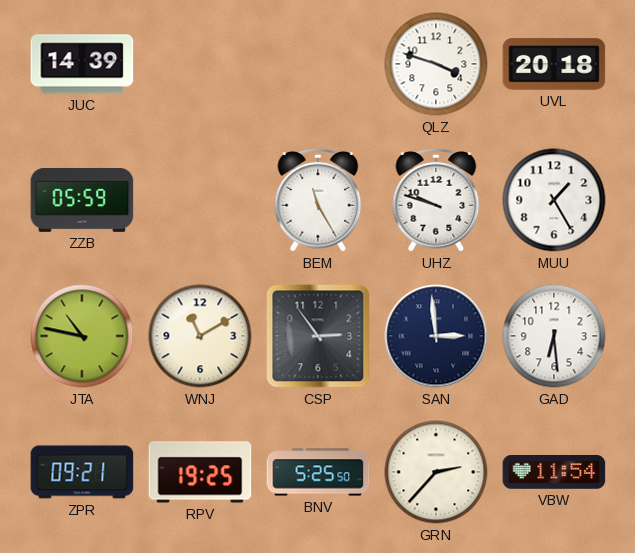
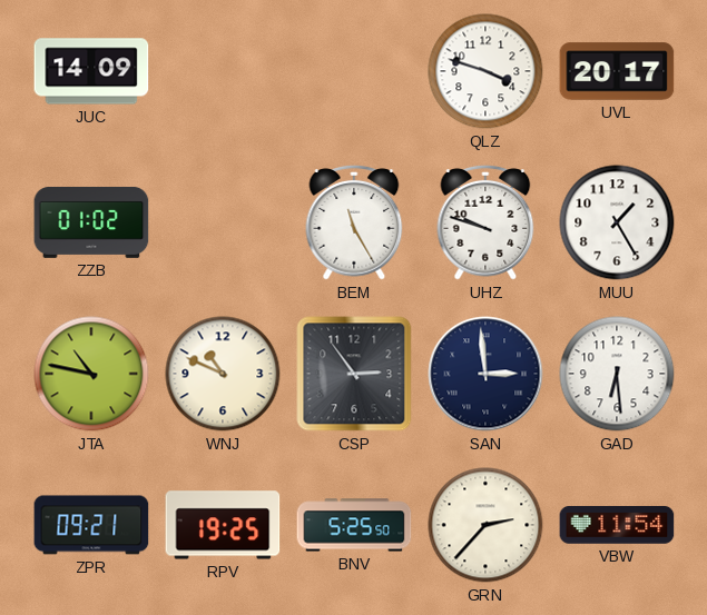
JUC: 14:39 -> 14:09 (91, 71)
UVL: 20:18 -> 20:17 (617, 71)
ZZB: 05:59 -> 01:02 (91, 222)
WNJ: 11:10 -> 10:49 (223, 374)
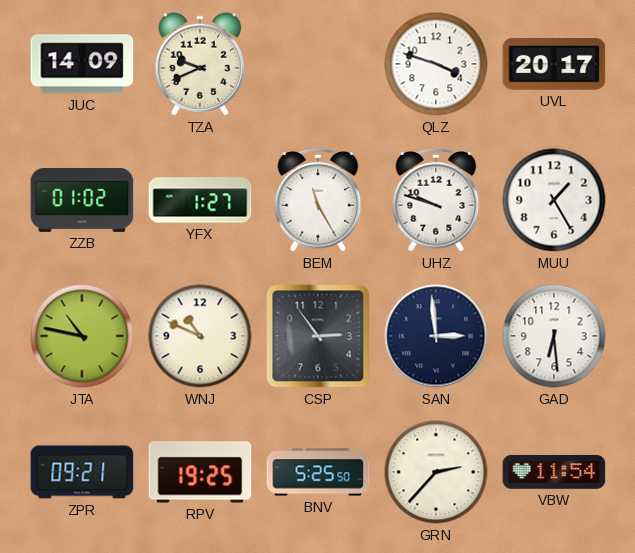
TZA: none -> 9:41 (200, 64)
YFX: none -> 1:27 (200, 200)
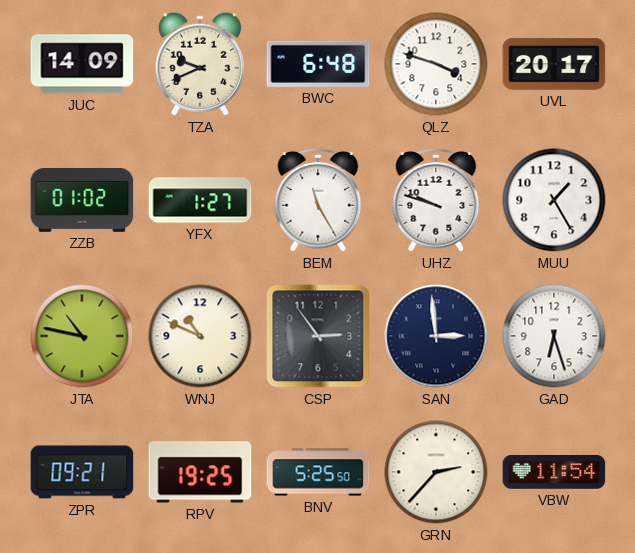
BWC: none -> 6:48 (318, 64)
GAD: 6:29 -> 6:27 (554, 336)
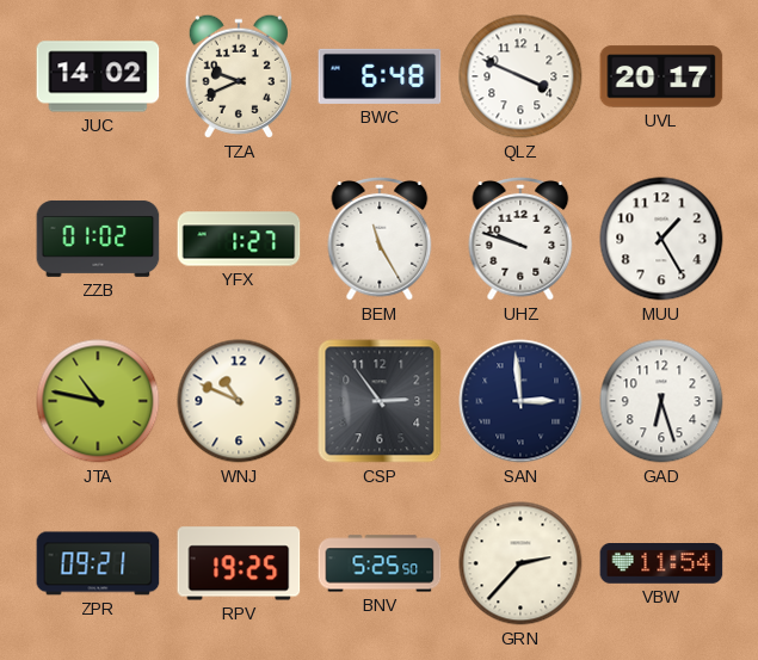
JUC: 14:09 -> 14:02 (98, 76)
QLZ: 3:48 -> 3:49 (520, 76)
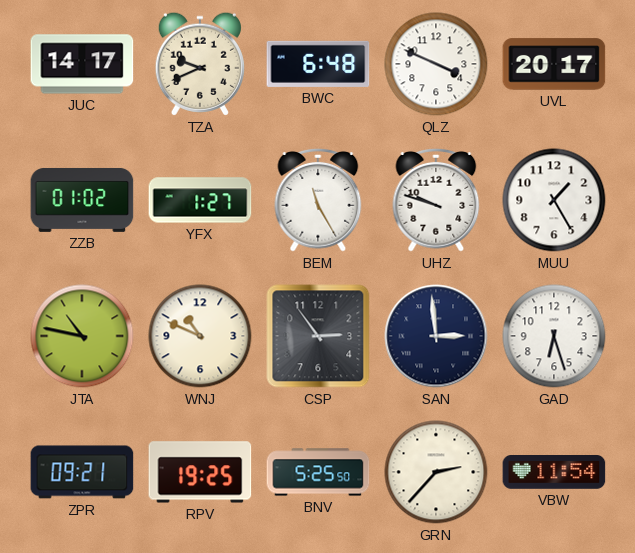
JUC: 14:02 -> 14:17 (82, 64)
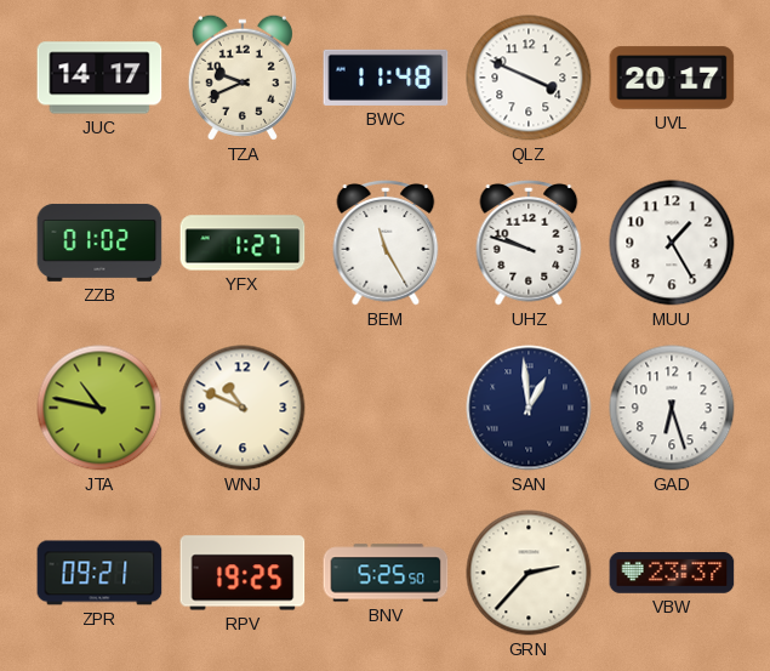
BWC: 6:48 -> 11:48 (386, 78)
CSP: 2:54 -> none (318, 336)
SAN: 2:59 -> 12:59 (529, 408)
VBW: 11:54 -> 23:37 (672, 574)
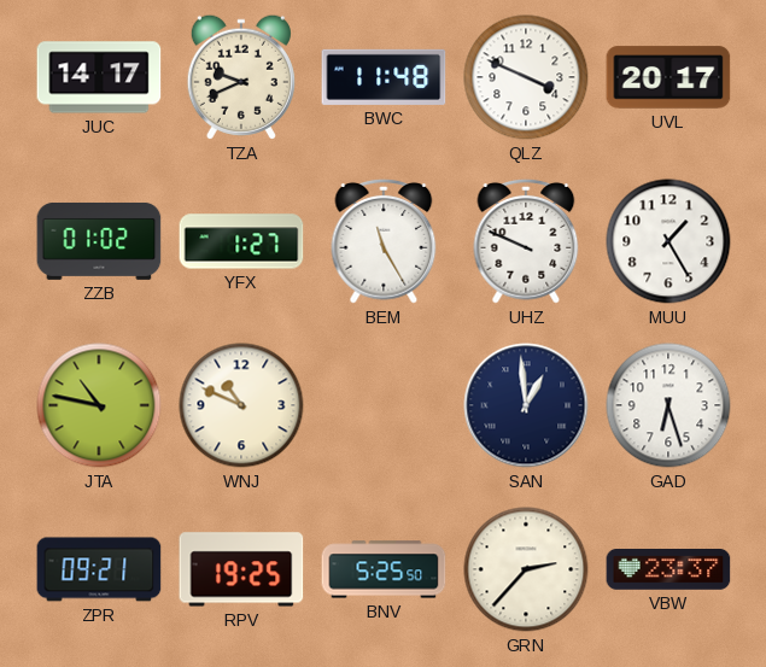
UHZ: 9:48 -> 9:49 (526, 241)
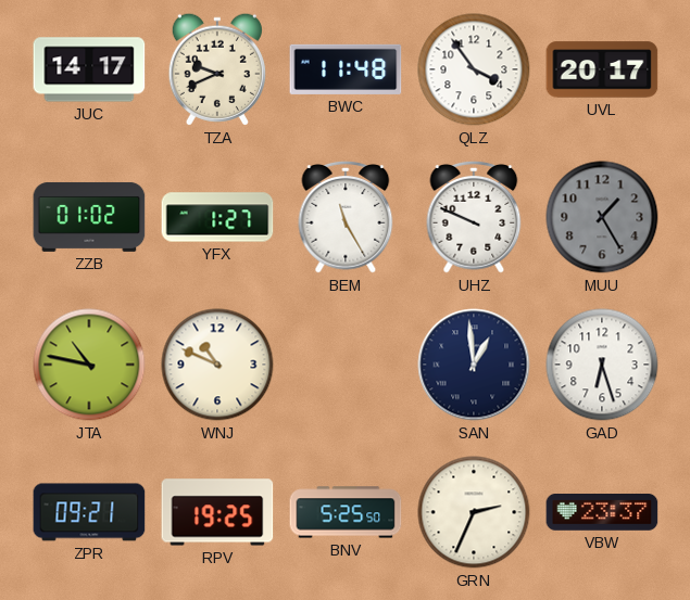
QLZ: 3:49 -> 3:54 (474, 69)
MUU dial: white -> grey (602, 217)
GRN: 2:37 -> 2:34 (474, 512)
